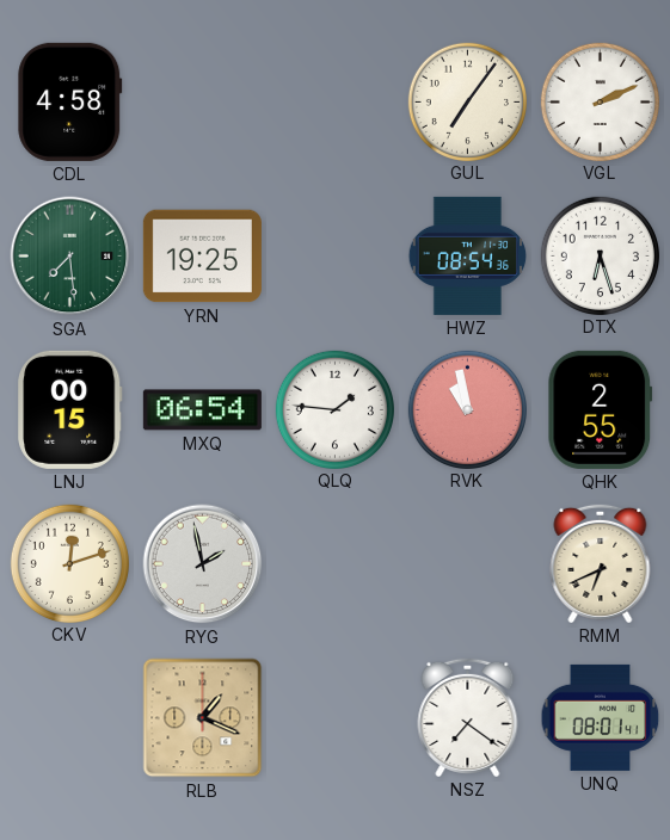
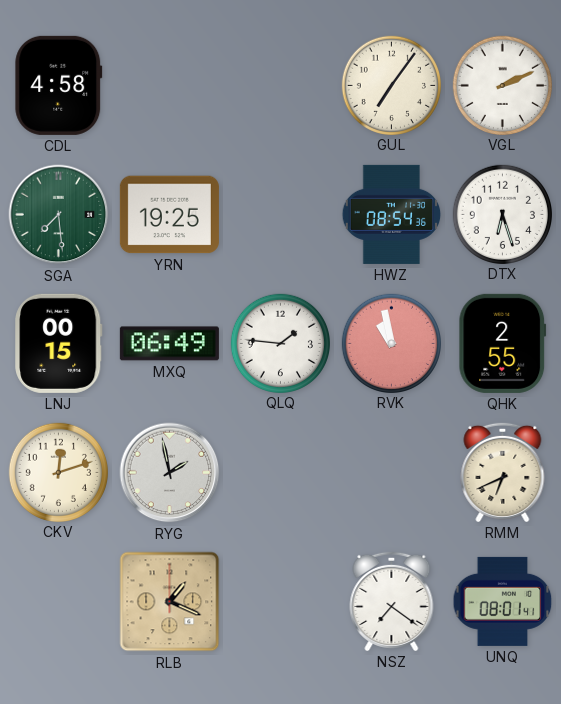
MXQ: 06:54 -> 06:49 (169, 344)
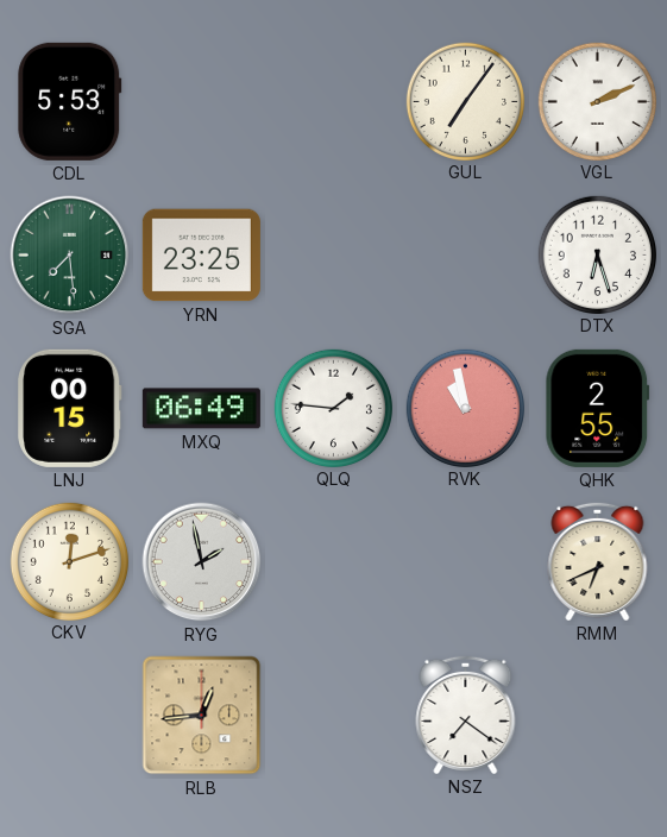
CDL: 4:58 -> 5:53 (70, 101)
YRN: 19:25 -> 23:25 (201, 256)
HWZ: 08:54 -> none (392, 214)
RLB: 1:19 -> 12:44 (202, 716)
UNQ: 08:01 -> none (503, 601)
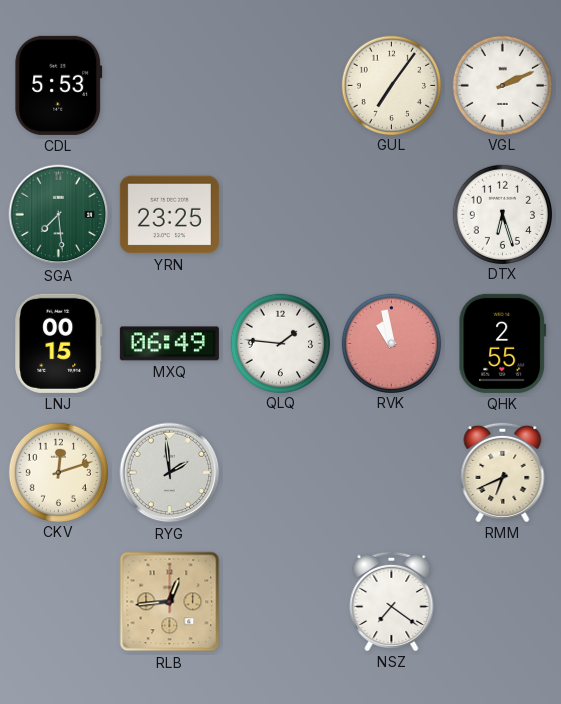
RYG: 1:58 -> 1:59 (170, 473)
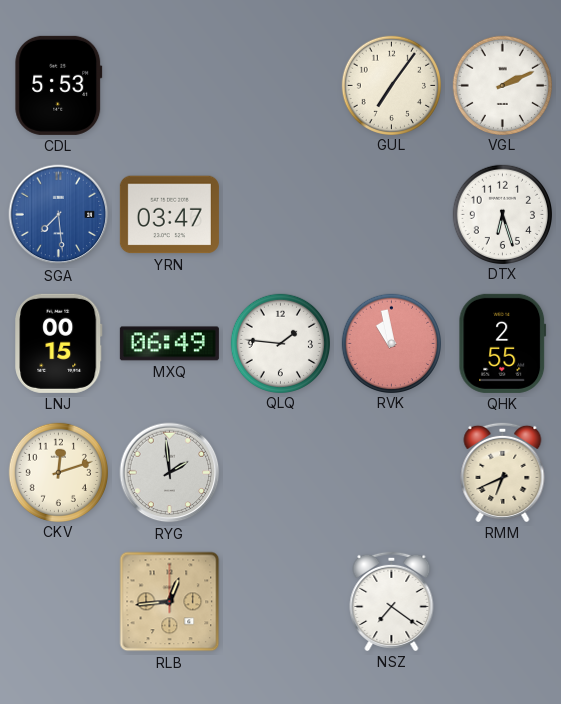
SGA dial: green -> blue (59, 215)
YRN: 23:25 -> 03:47 (169, 215)
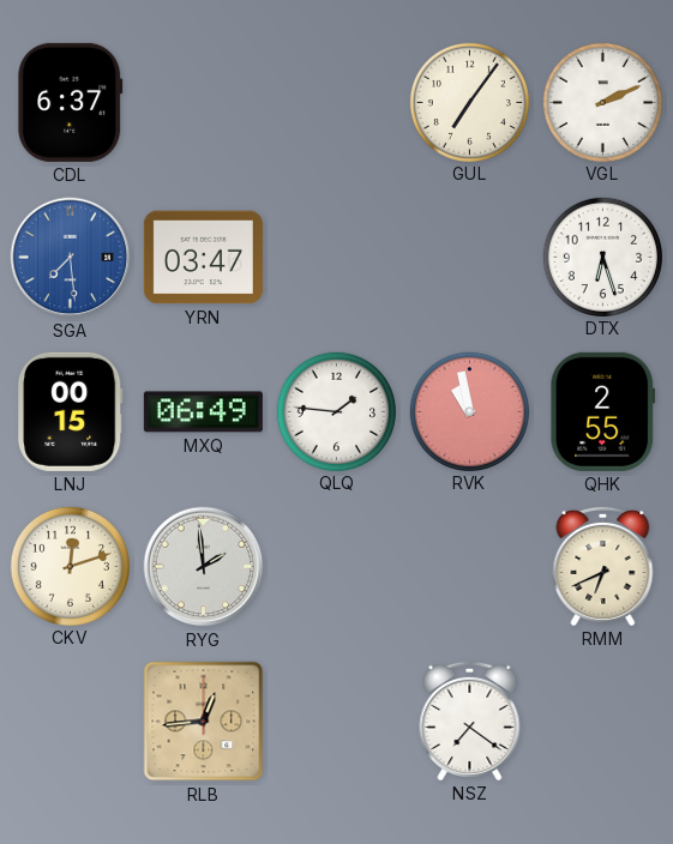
CDL: 5:53 -> 6:37 (71, 102)
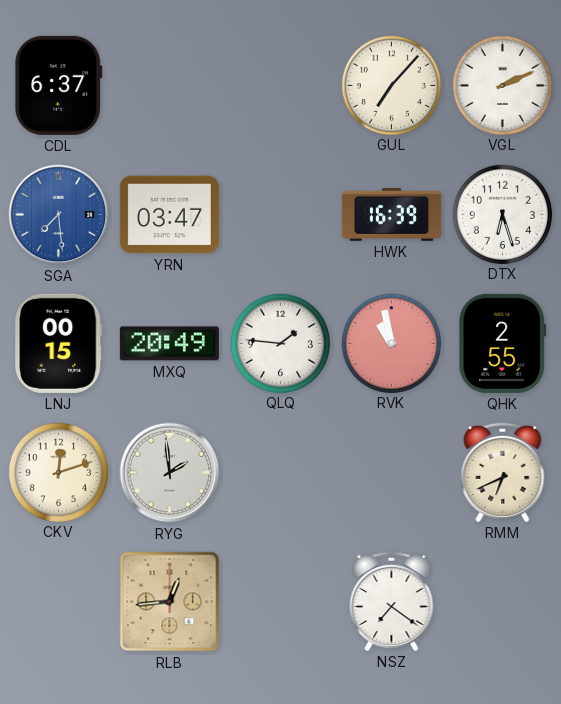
GUL: 7:06 -> 7:07 (391, 85)
HWK: none -> 16:39 (391, 215)
MXQ: 06:49 -> 20:49 (169, 344)
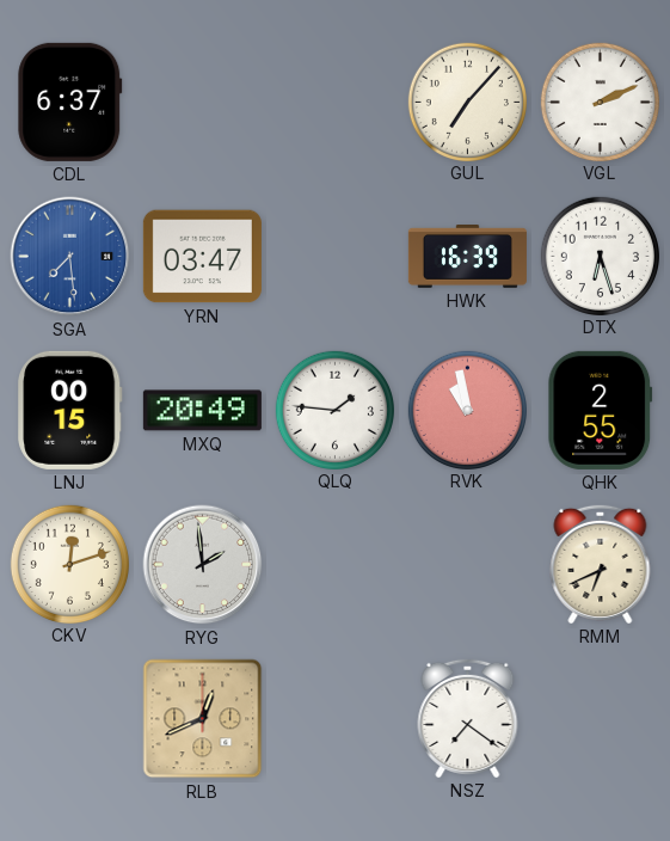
RLB: 12:44 -> 12:41 (203, 719)
